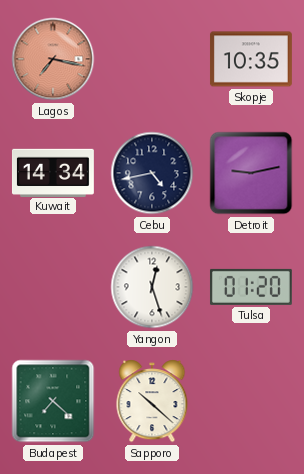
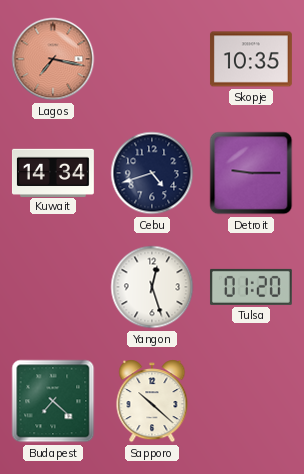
Cebu: 4:43 -> 4:42 (152, 173)
Detroit: 9:13 -> 9:15 (251, 173)
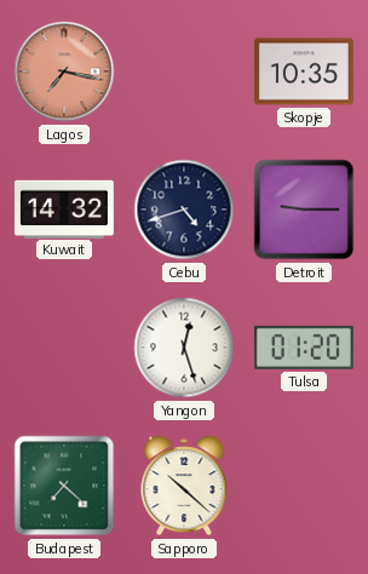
Kuwait: 14:34 -> 14:32 (64, 208)
